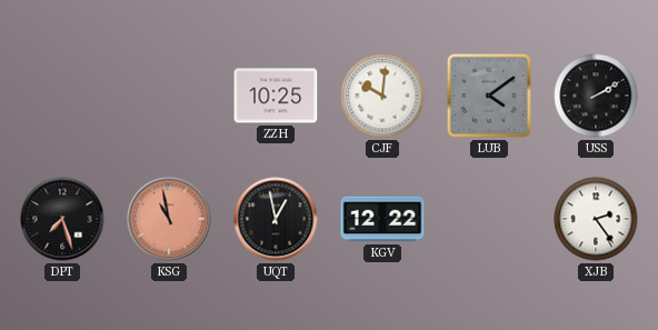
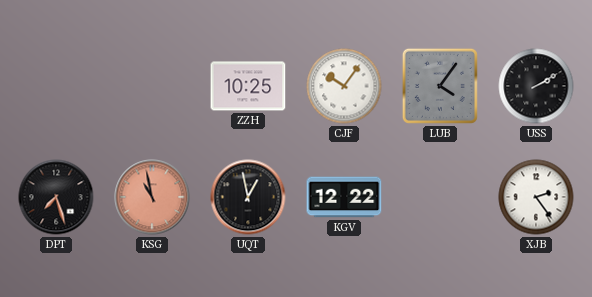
CJF: 10:01 -> 10:06 (344, 86)
LUB: 4:09 -> 4:06 (440, 86)
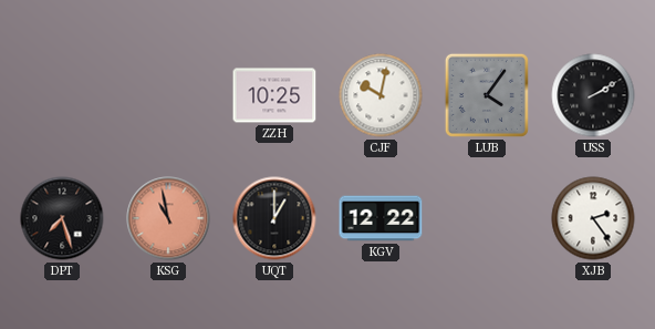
CJF: 10:06 -> 10:02 (381, 95)
UQT: 12:58 -> 1:00 (274, 218)
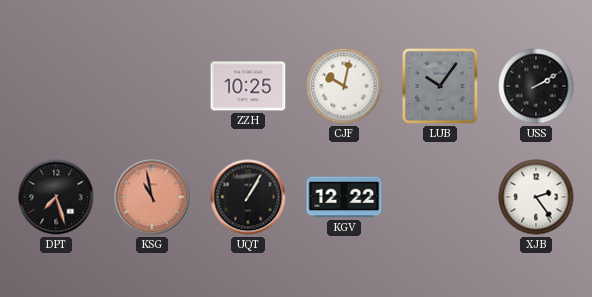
LUB: 4:06 -> 10:06 (440, 86)
UQT: 1:00 -> 1:05 (248, 197)
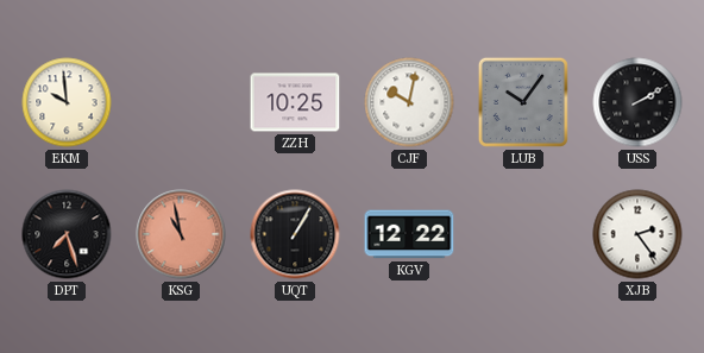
EKM: none -> 9:59 (67, 102)
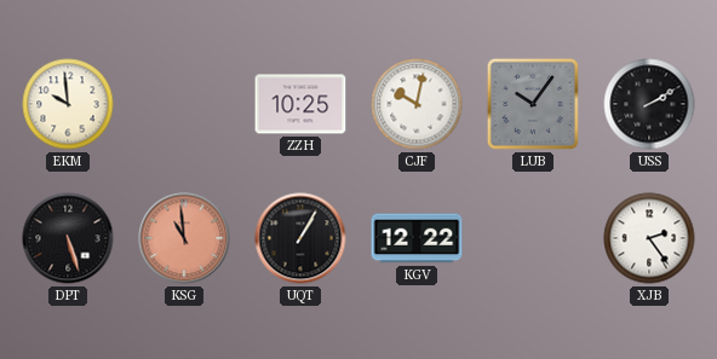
DPT: 7:27 -> 5:27 (68, 238)
KSG: 10:58 -> 10:59 (184, 238)
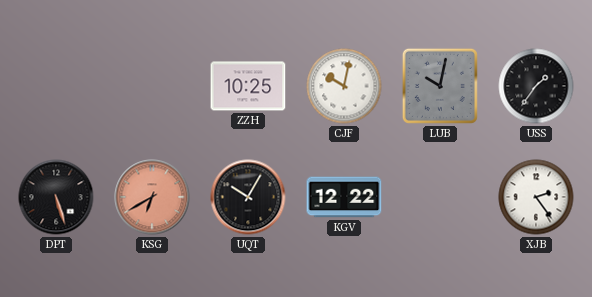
EKM: 9:59 -> none (68, 104)
LUB: 10:06 -> 10:02 (440, 86)
USS: 2:10 -> 1:36 (536, 86)
KSG: 10:59 -> 6:40 (152, 197)
UQT: 1:05 -> 10:05 (248, 197)
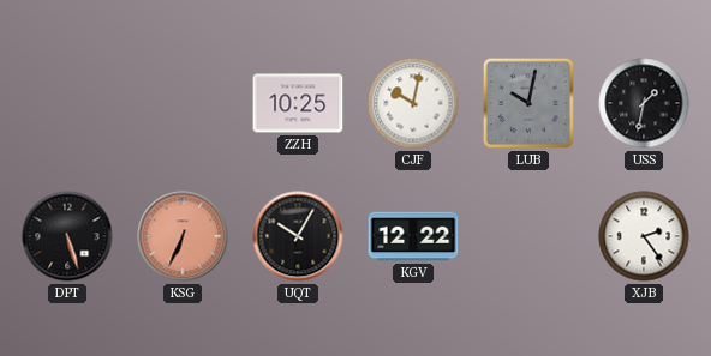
USS: 1:36 -> 1:32 (644, 103)
KSG: 6:40 -> 6:34 (183, 236)
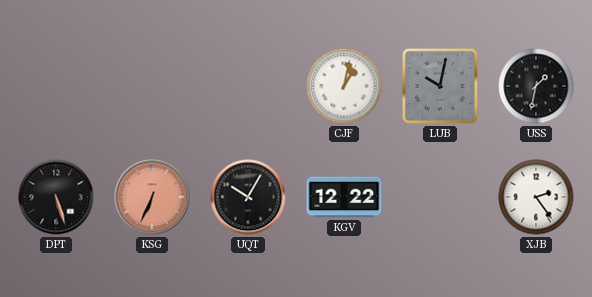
ZZH: 10:25 -> none (298, 103)
CJF: 10:02 -> 1:02 (344, 86)
